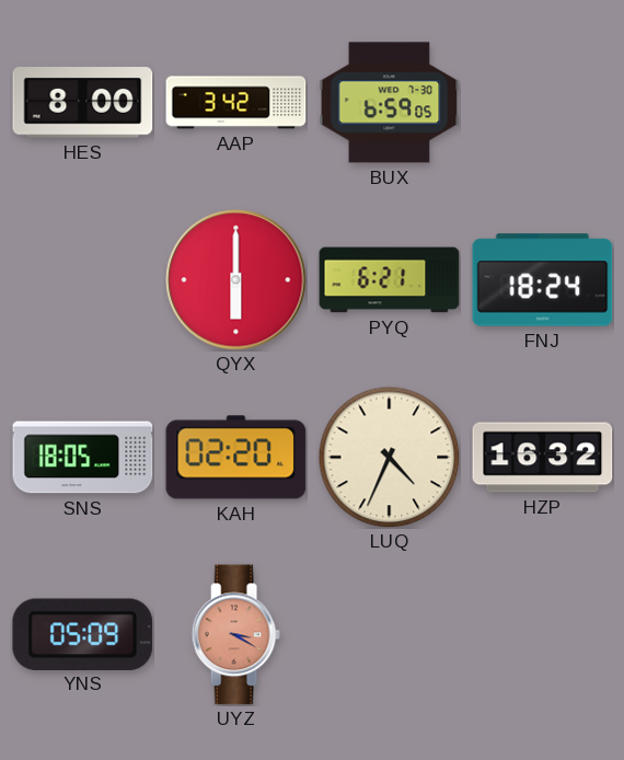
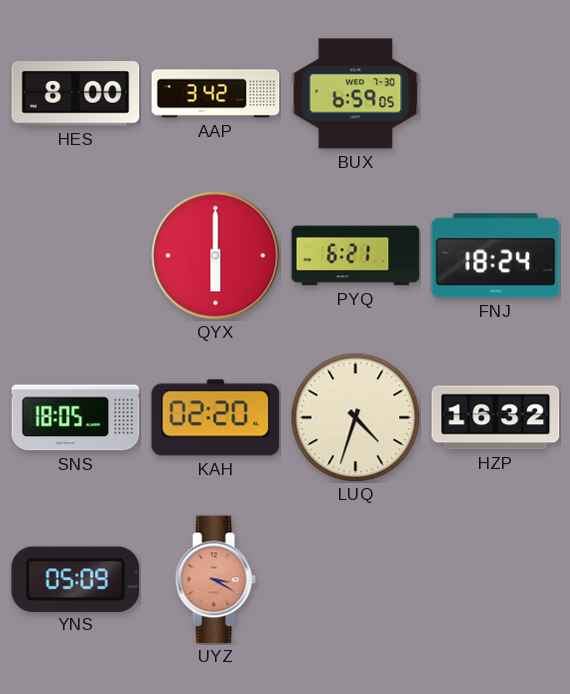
LUQ: 4:34 -> 4:33 (355, 417)
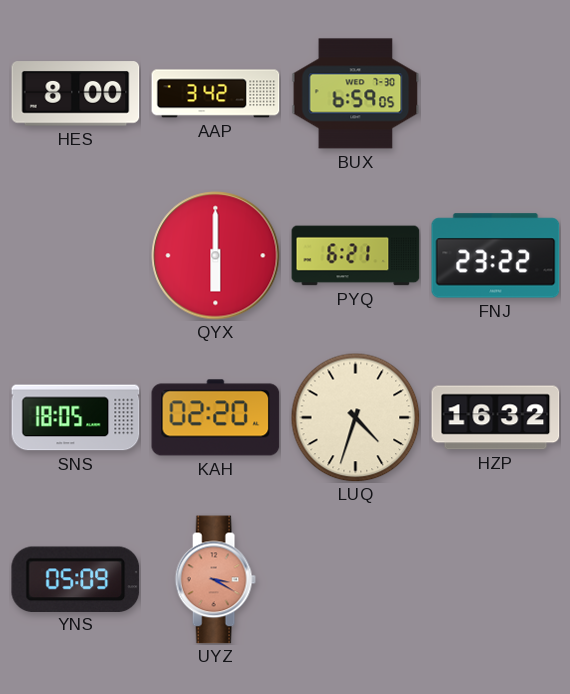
FNJ: 18:24 -> 23:22 (496, 256)
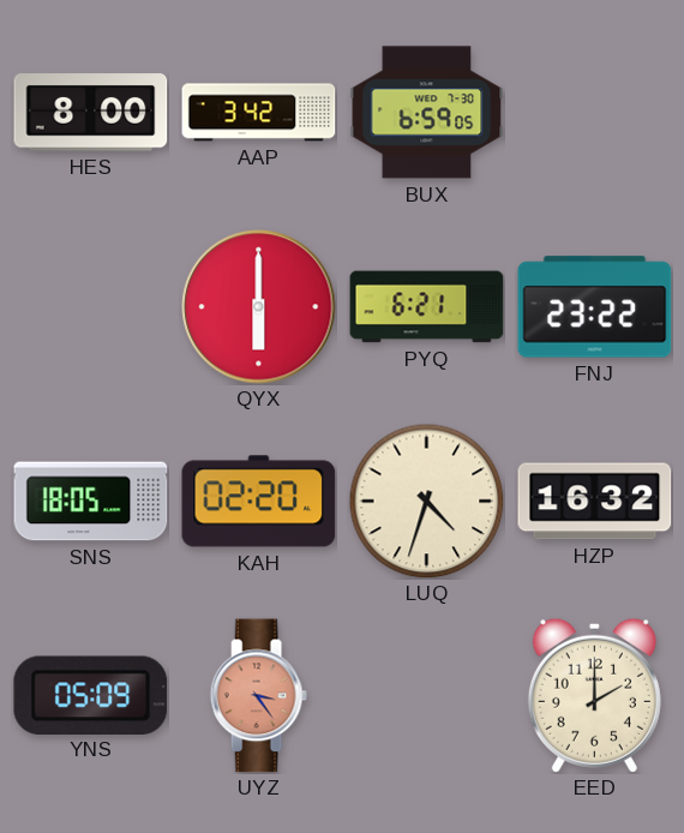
UYZ: 3:20 -> 3:24 (258, 696)
EED: none -> 2:00 (594, 695)
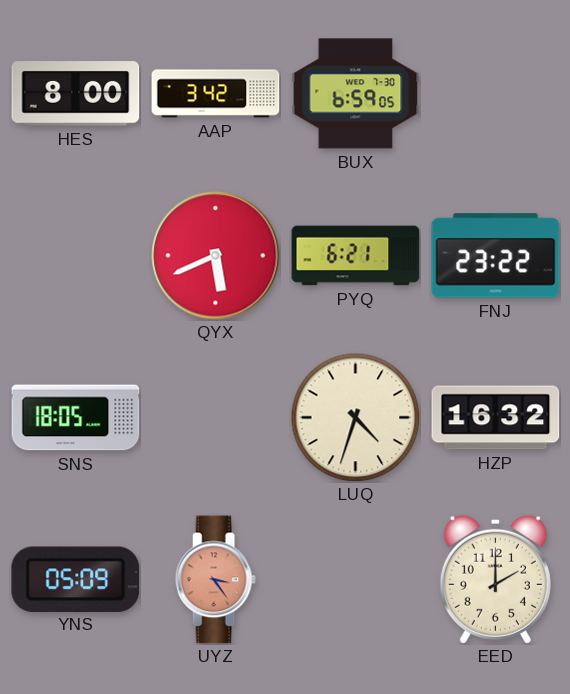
QYX: 6:00 -> 5:41 (216, 256)
KAH: 02:20 -> none (259, 502)
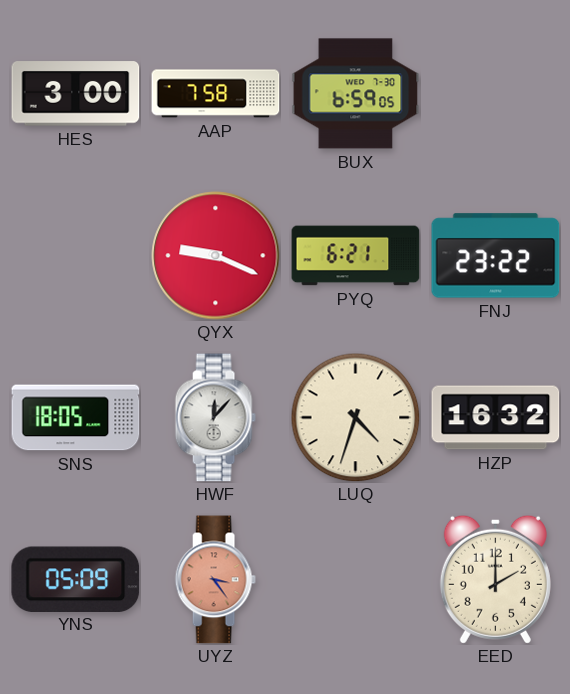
HES: 8:00 -> 3:00 (76, 94)
AAP: 3:42 -> 7:58 (216, 94)
QYX: 5:41 -> 9:19 (216, 256)
HWF: none -> 12:07 (215, 418)
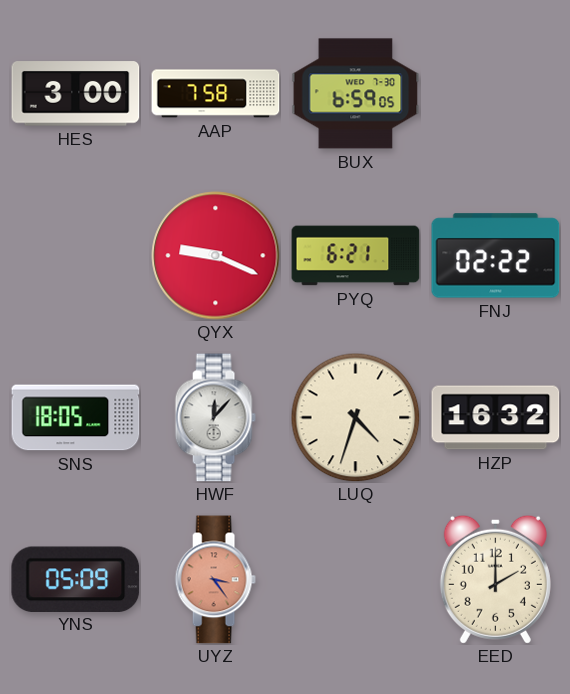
FNJ: 23:22 -> 02:22 (496, 256)
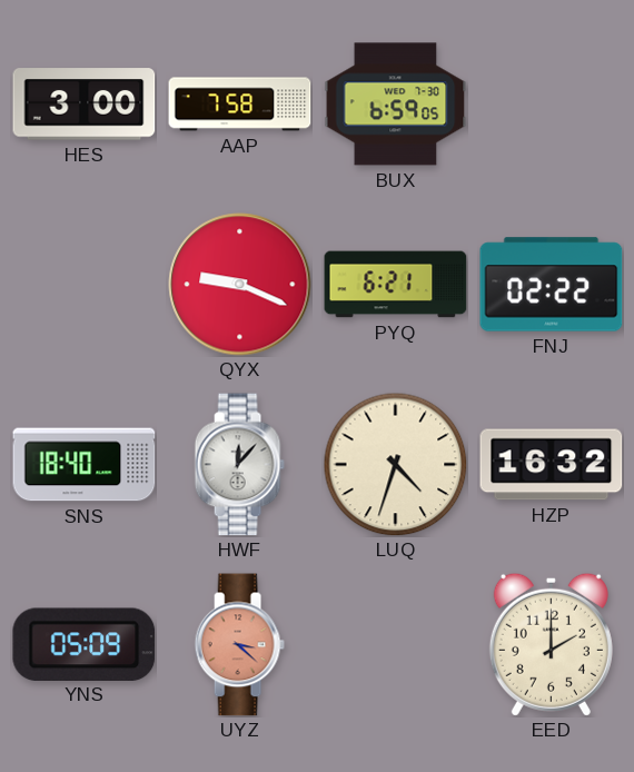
SNS: 18:05 -> 18:40 (85, 465)
UYZ: 3:24 -> 3:22 (239, 645)
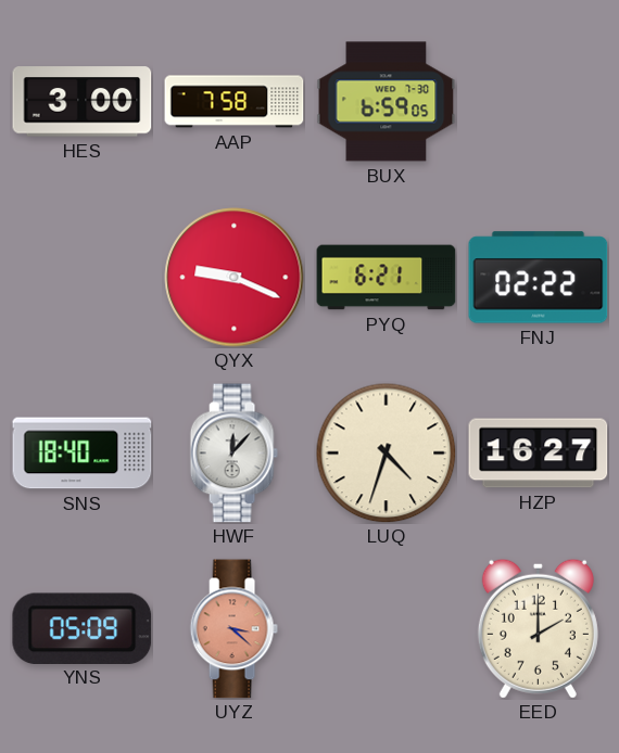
HZP: 16:32 -> 16:27 (539, 454)
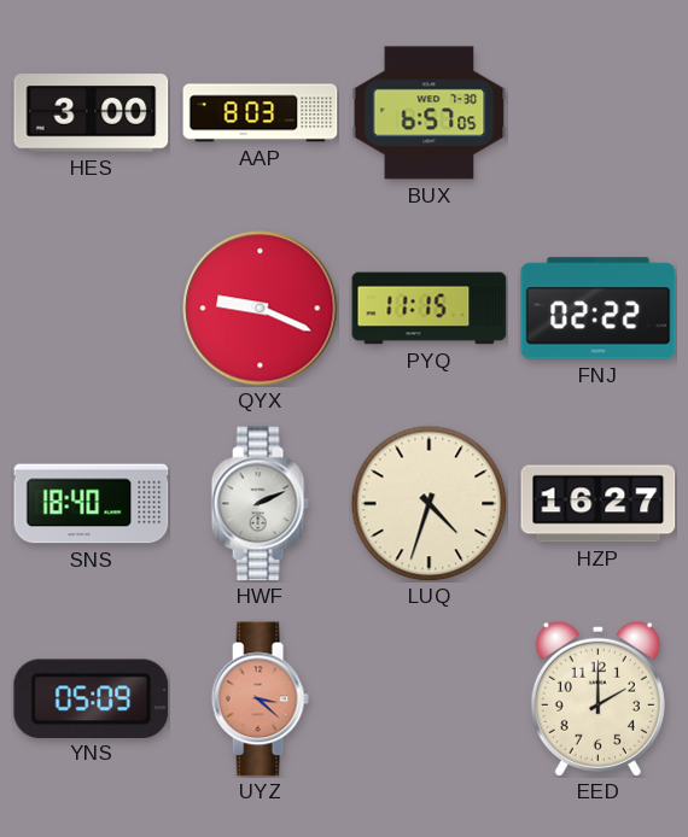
AAP: 7:58 -> 8:03 (261, 113)
BUX: 6:59 -> 6:57 (430, 113)
PYQ: 6:21 -> 11:15 (430, 309)
HWF: 12:07 -> 2:11 (260, 504)
